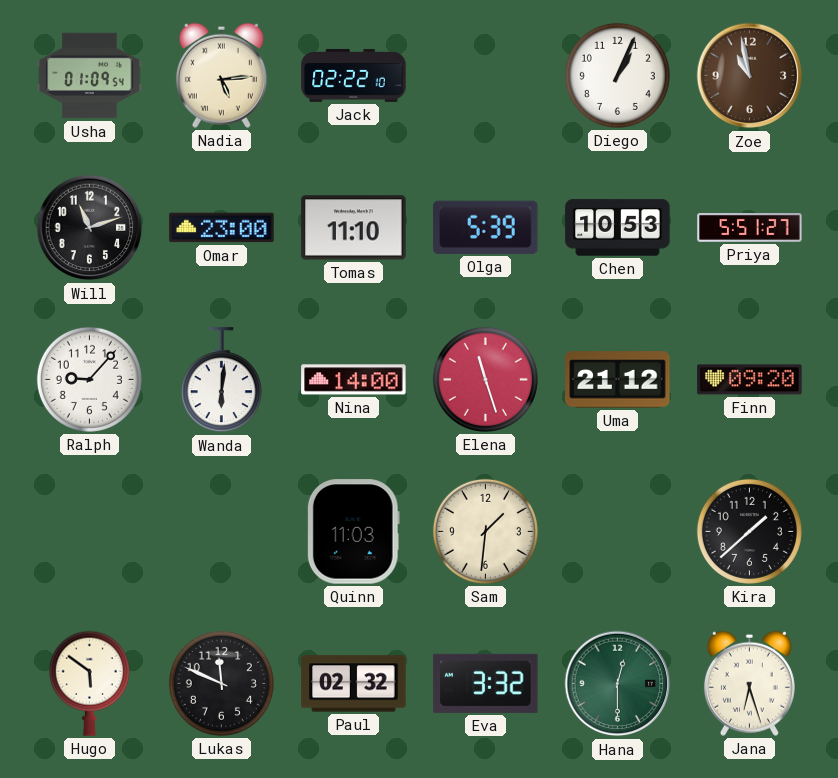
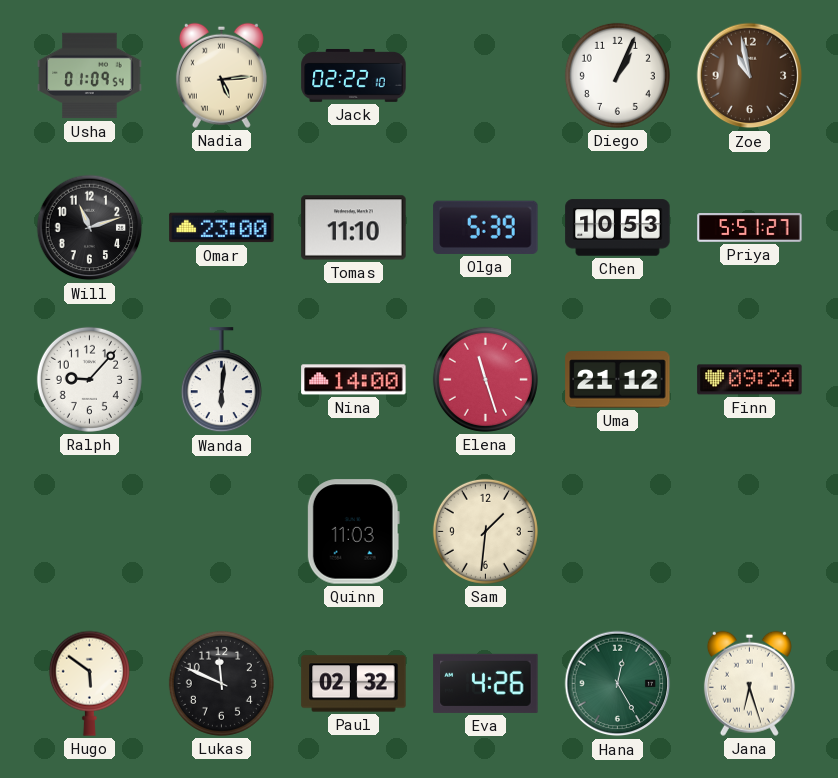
Finn: 09:20 -> 09:24 (750, 380)
Kira: 1:38 -> none (749, 531)
Eva: 3:32 -> 4:26 (486, 683)
Hana: 12:30 -> 12:25 (618, 684)
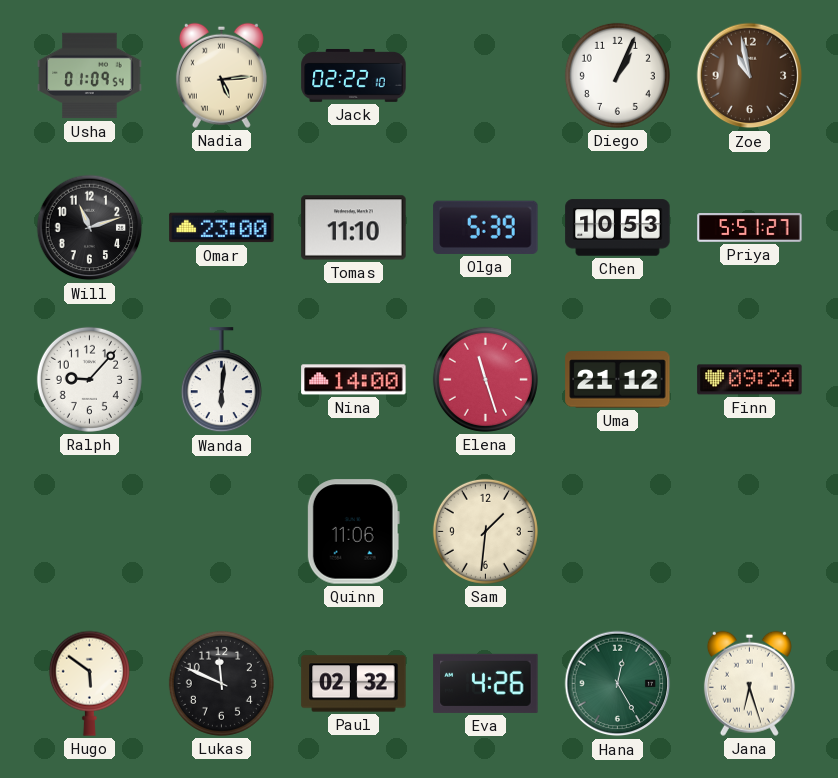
Quinn: 11:03 -> 11:06 (353, 532)
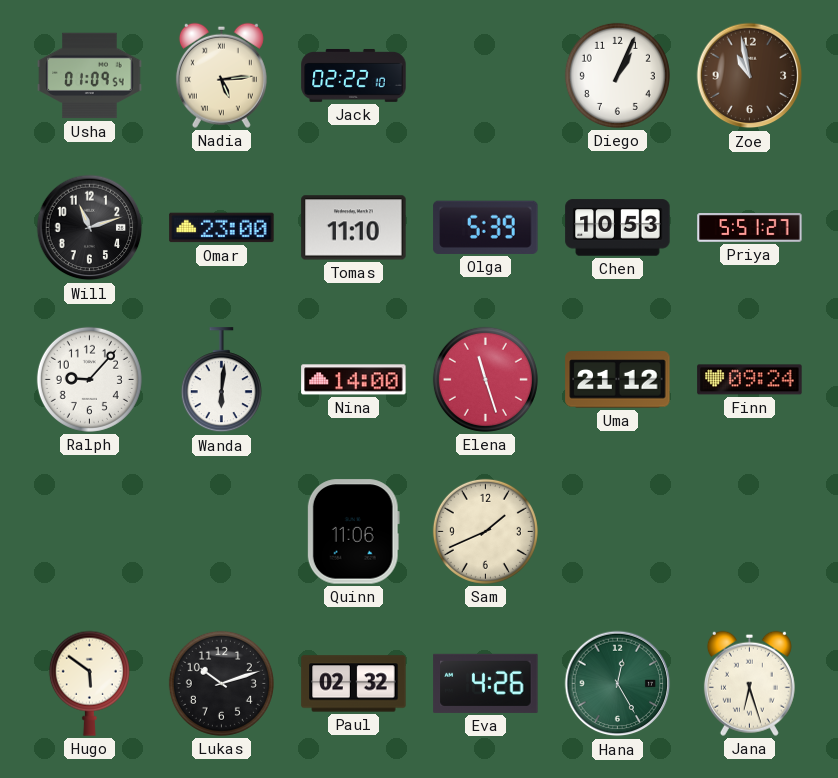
Sam: 1:31 -> 1:41 (485, 531)
Lukas: 11:49 -> 10:12 (221, 683)
